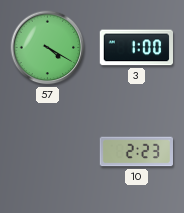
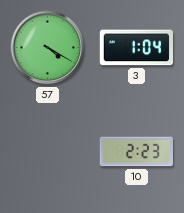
3: 1:00 -> 1:04 (136, 48)
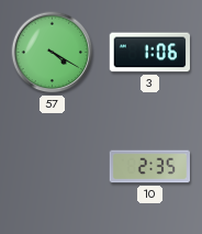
3: 1:04 -> 1:06 (149, 53)
10: 2:23 -> 2:35 (149, 167)
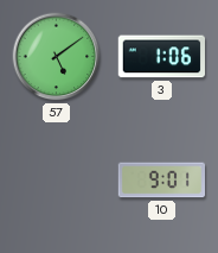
57: 4:20 -> 5:09 (57, 57)
10: 2:35 -> 9:01 (161, 181)
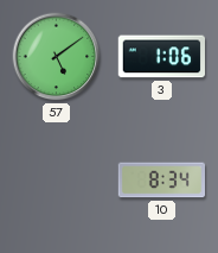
10: 9:01 -> 8:34 (161, 181)
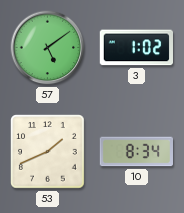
3: 1:06 -> 1:02 (136, 48)
53: none -> 1:41 (48, 152)
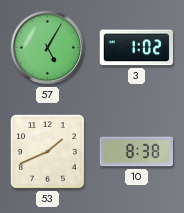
57: 5:09 -> 5:05 (48, 48)
10: 8:34 -> 8:38 (136, 152)
